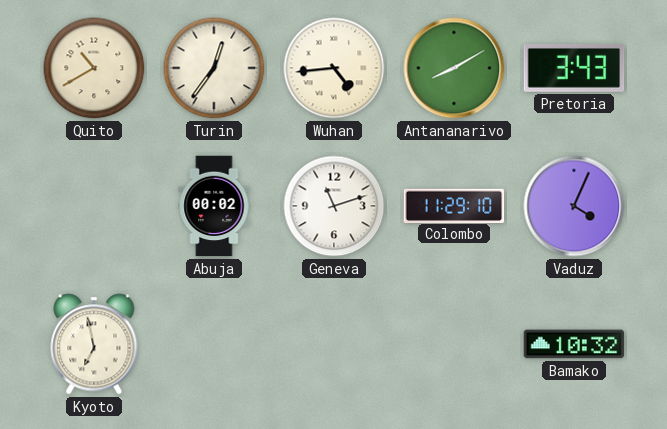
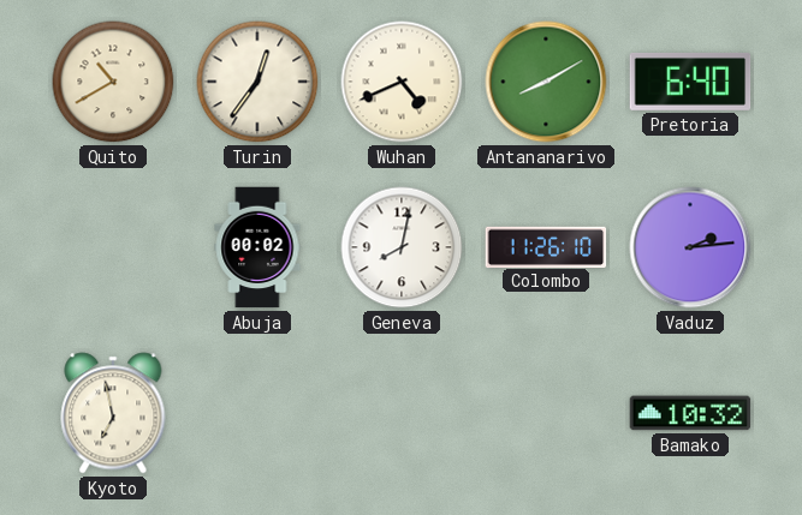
Wuhan: 4:44 -> 4:41 (402, 82)
Pretoria: 3:43 -> 6:40 (690, 82)
Geneva: 11:12 -> 8:02 (402, 247)
Colombo: 11:29 -> 11:26 (546, 246)
Vaduz: 4:04 -> 2:14 (690, 247)
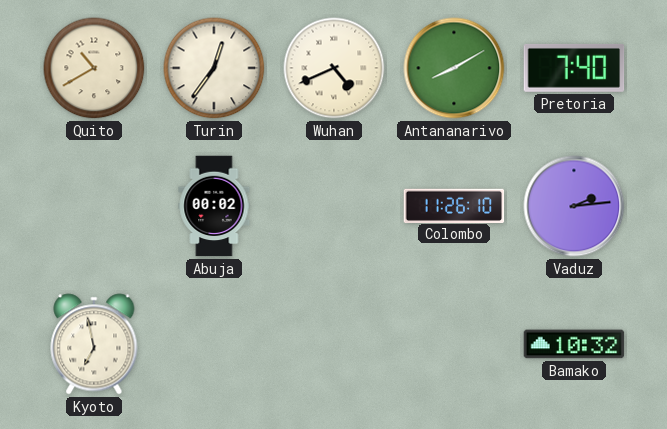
Pretoria: 6:40 -> 7:40 (574, 68)
Geneva: 8:02 -> none (402, 247)
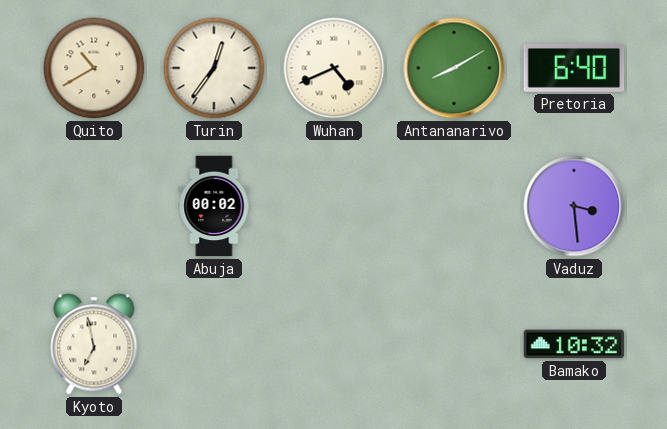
Pretoria: 7:40 -> 6:40 (574, 68)
Colombo: 11:26 -> none (454, 205)
Vaduz: 2:14 -> 3:29 (574, 206)
